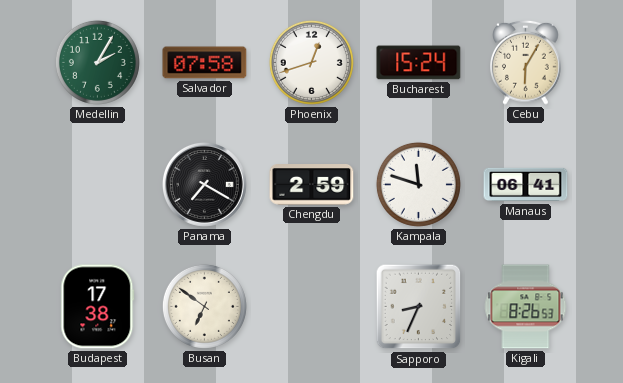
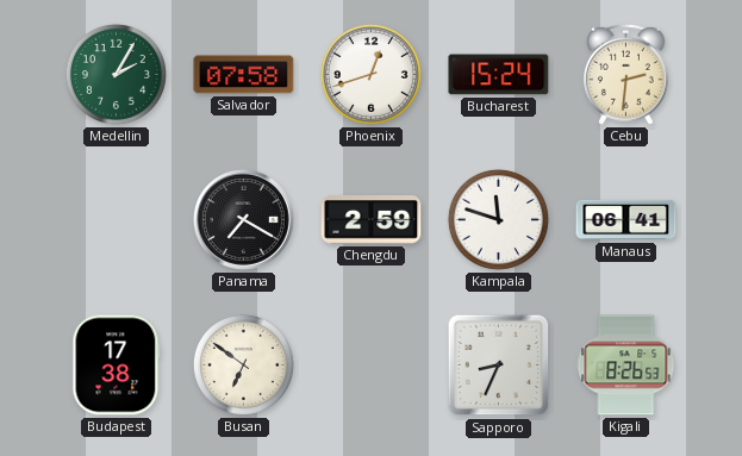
Cebu: 6:05 -> 2:31 (626, 74)
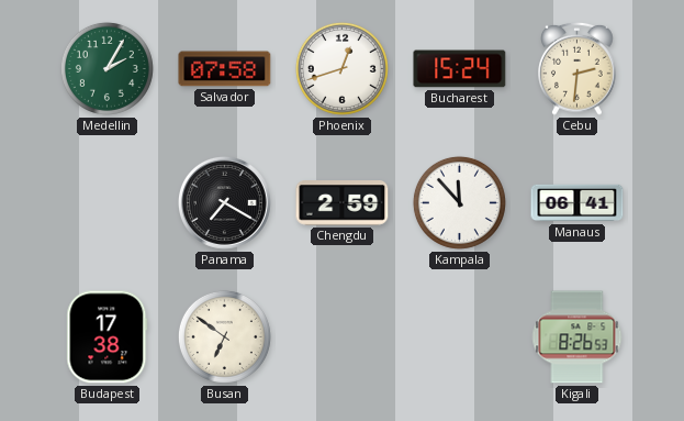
Kampala: 11:48 -> 11:53 (459, 202)
Sapporo: 8:34 -> none (499, 366)
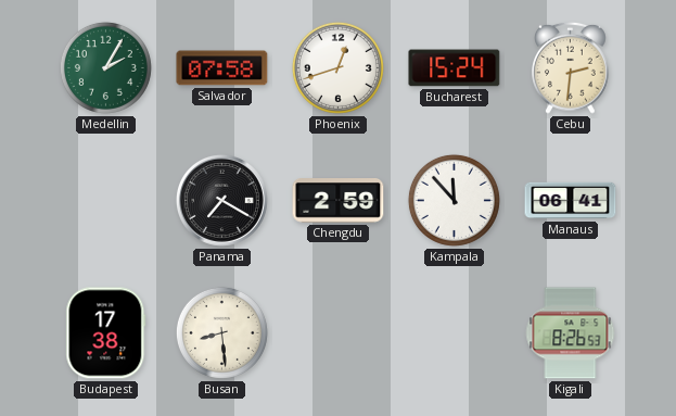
Busan: 6:51 -> 8:29 (221, 332)
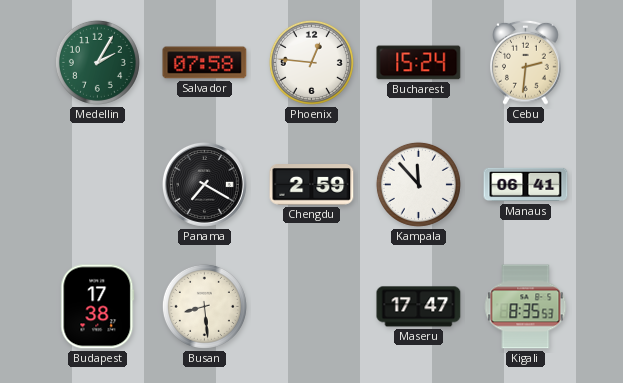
Phoenix: 12:42 -> 12:46 (311, 62)
Maseru: none -> 17:47 (419, 307)
Kigali: 8:26 -> 8:35 (526, 307)
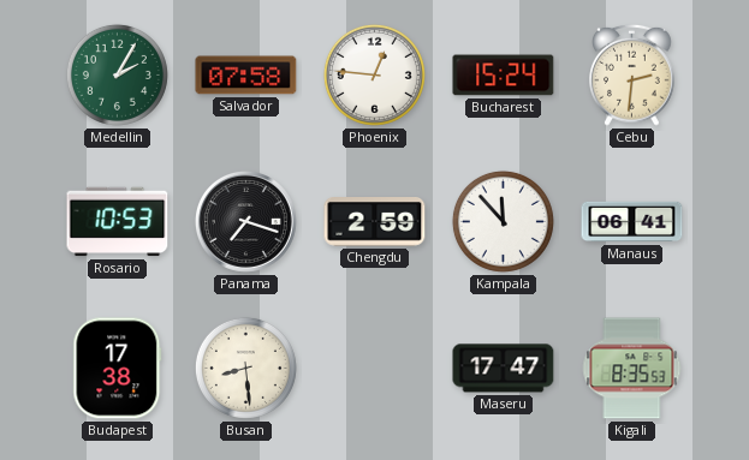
Rosario: none -> 10:53 (118, 222)
Panama: 7:20 -> 7:18 (245, 221)
